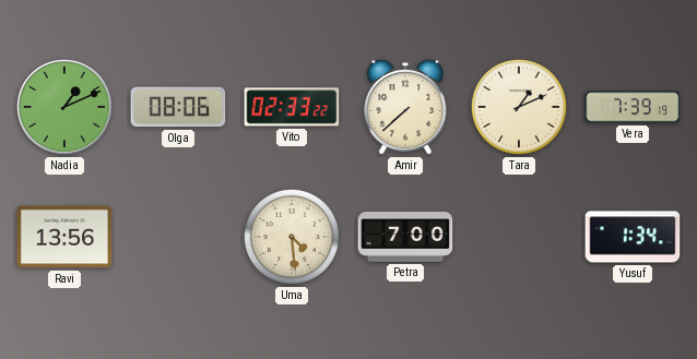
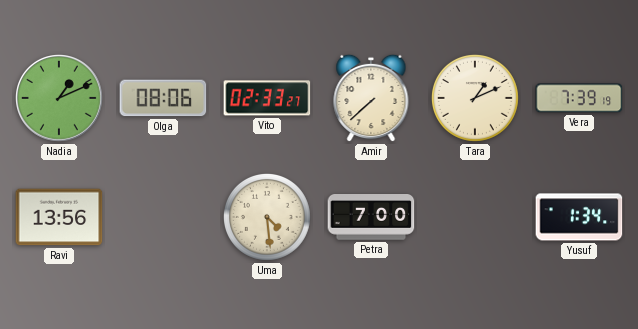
Vito: 02:33:22 -> 02:33:27 (267, 98)
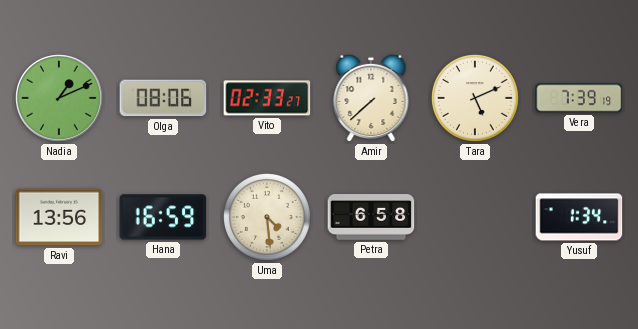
Tara: 1:11 -> 5:11 (475, 98)
Hana: none -> 16:59 (163, 217)
Petra: 7:00 -> 6:58 (371, 217)
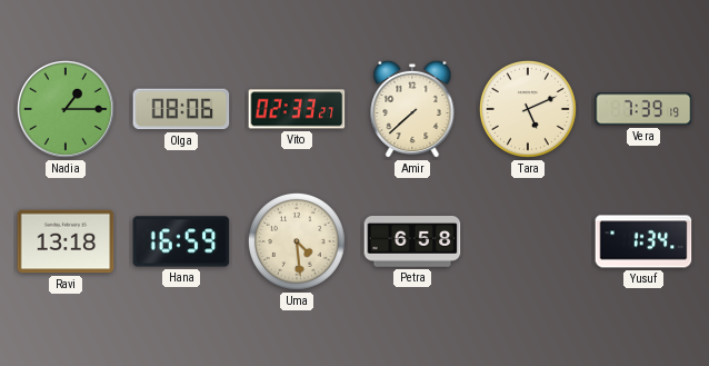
Nadia: 1:11 -> 1:15 (67, 110)
Ravi: 13:56 -> 13:18 (66, 241)
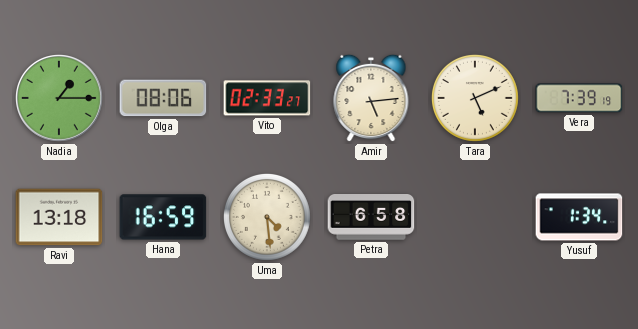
Amir: 7:38 -> 5:14 (371, 98)
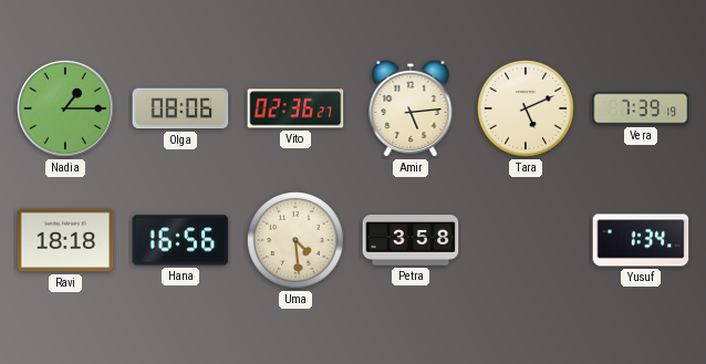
Vito: 02:33 -> 02:36 (295, 108)
Ravi: 13:18 -> 18:18 (65, 240)
Hana: 16:59 -> 16:56 (180, 240)
Petra: 6:58 -> 3:58 (411, 240)
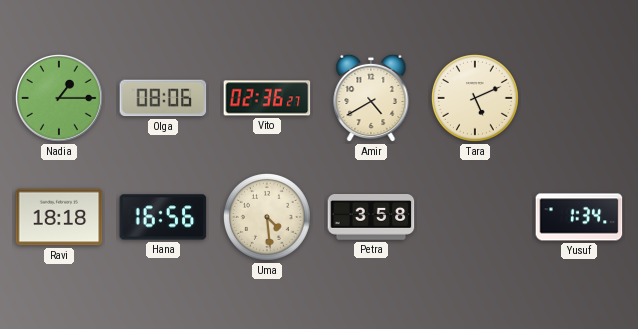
Amir: 5:14 -> 4:40 (371, 98)
Vera: 7:39 -> none (641, 108)
